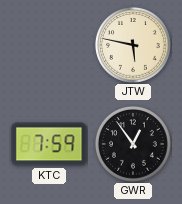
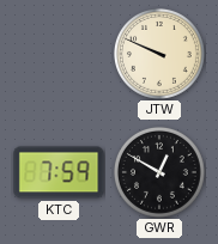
JTW: 5:47 -> 9:49 (159, 54)
GWR: 12:54 -> 12:50 (159, 172)
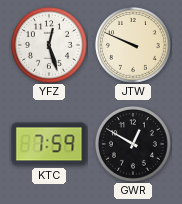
YFZ: none -> 12:27 (49, 45)
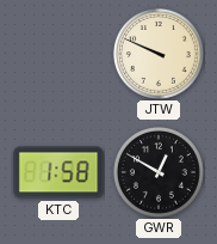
YFZ: 12:27 -> none (49, 45)
KTC: 7:59 -> 1:58 (58, 172)
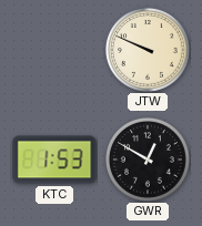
KTC: 1:58 -> 1:53 (54, 160)
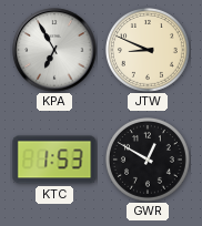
KPA: none -> 6:55 (54, 50)
JTW: 9:49 -> 8:49 (148, 50)
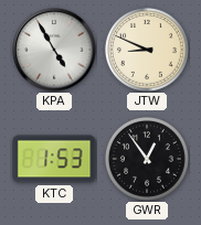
KPA: 6:55 -> 4:55 (54, 50)
GWR: 12:50 -> 12:54 (147, 159)
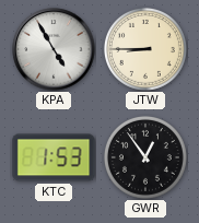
JTW: 8:49 -> 8:45 (145, 49)
